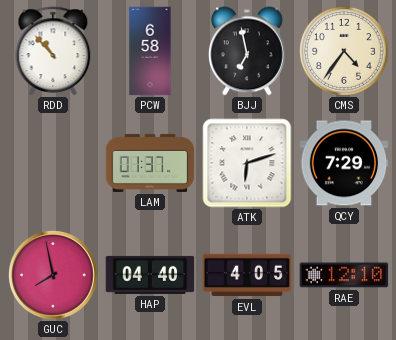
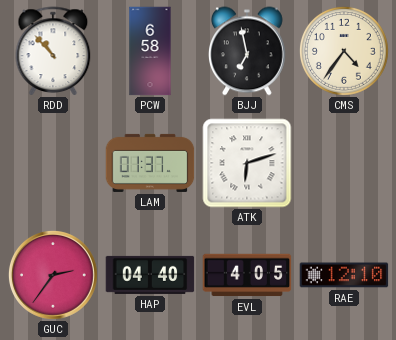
QCY: 7:29 -> none (344, 163)
GUC: 7:58 -> 2:36 (53, 275)
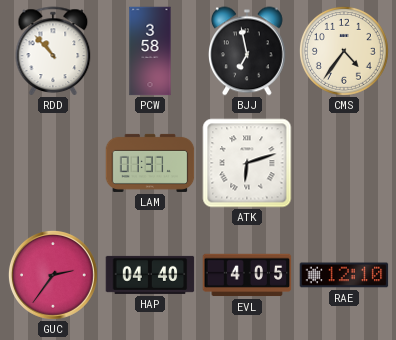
PCW: 6:58 -> 3:58 (150, 51)
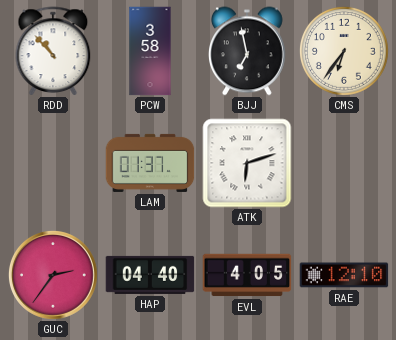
CMS: 4:36 -> 6:36 (344, 51)
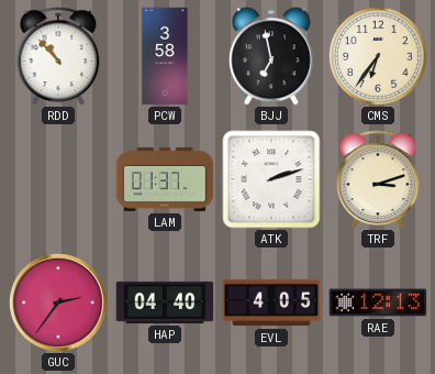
ATK: 6:12 -> 2:12 (271, 179)
TRF: none -> 3:12 (378, 179)
RAE: 12:10 -> 12:13 (378, 302)
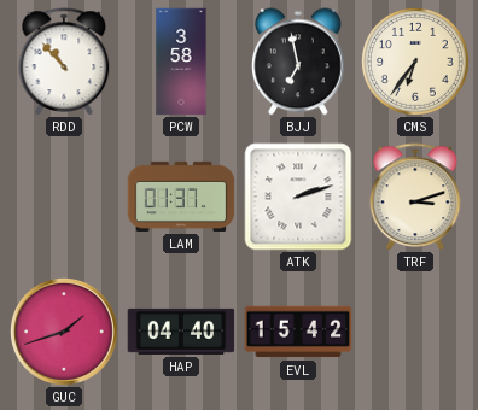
GUC: 2:36 -> 1:42 (64, 332)
EVL: 4:05 -> 15:42 (298, 332)
RAE: 12:13 -> none (378, 302)
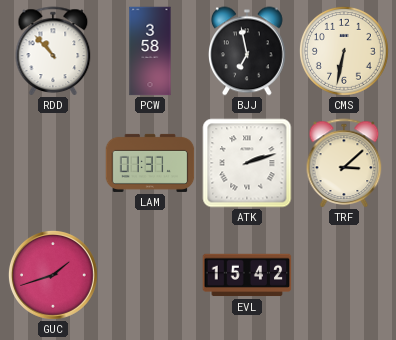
CMS: 6:36 -> 6:32 (344, 51)
TRF: 3:12 -> 3:08 (344, 163)
HAP: 04:40 -> none (181, 332)
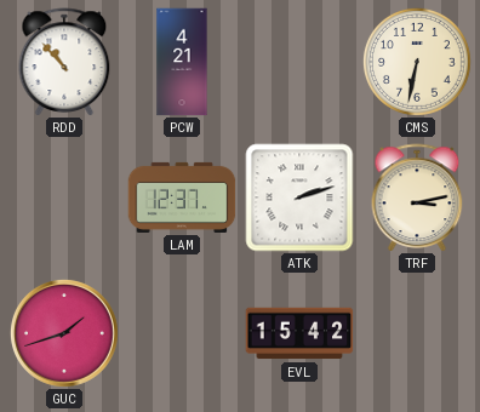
PCW: 3:58 -> 4:21 (182, 62)
BJJ: 6:58 -> none (248, 51)
LAM: 01:37 -> 12:37 (182, 198)
TRF: 3:08 -> 3:13 (417, 198)
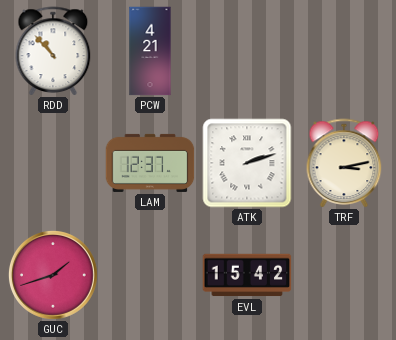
CMS: 6:32 -> none (417, 62)
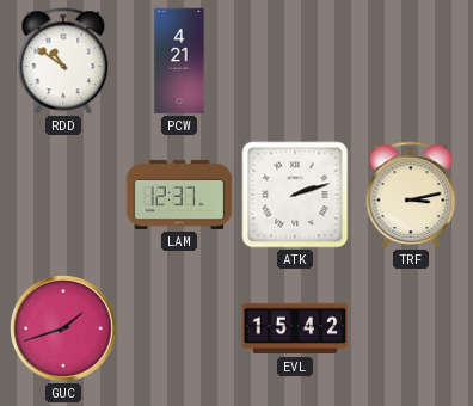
RDD: 10:53 -> 10:51 (63, 61)
